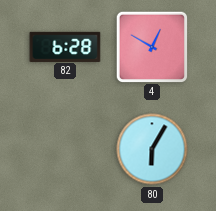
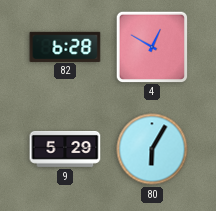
9: none -> 5:29 (65, 149)
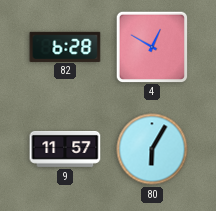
9: 5:29 -> 11:57 (65, 149)
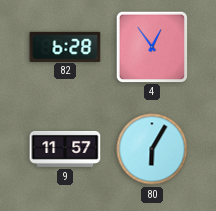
4: 12:50 -> 12:54 (151, 46)
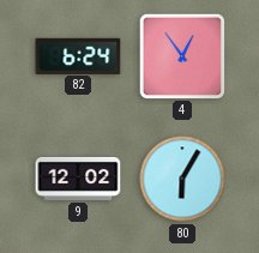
82: 6:28 -> 6:24 (78, 55)
9: 11:57 -> 12:02 (78, 179)
